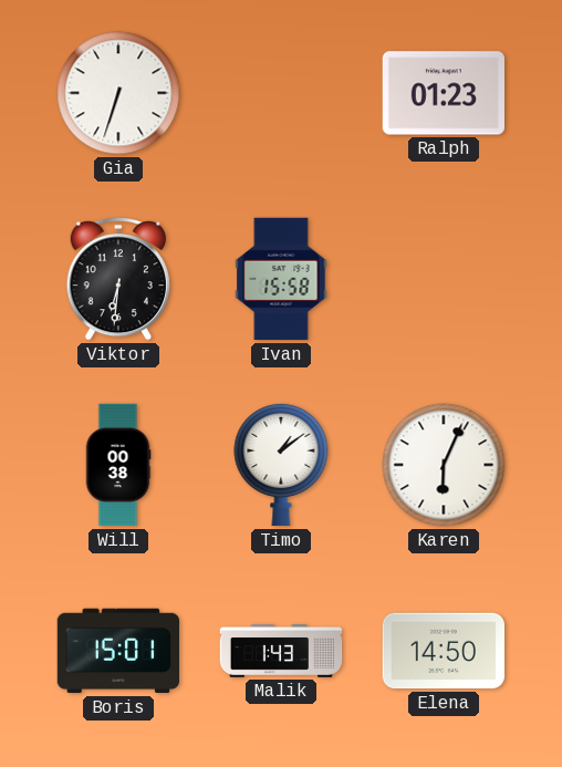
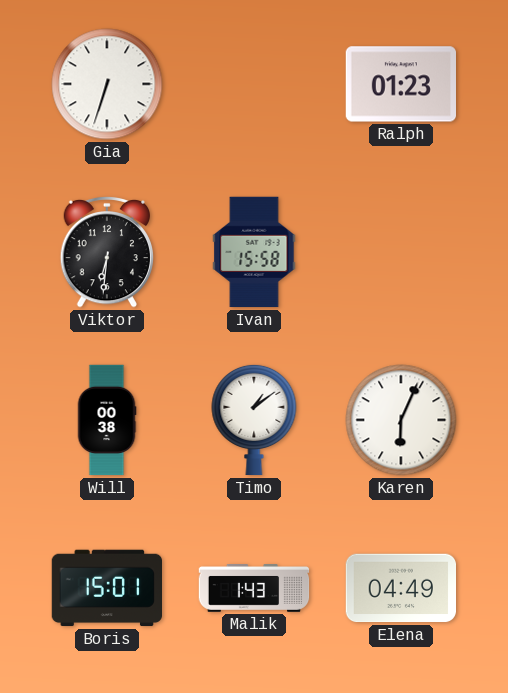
Elena: 14:50 -> 04:49 (400, 588)
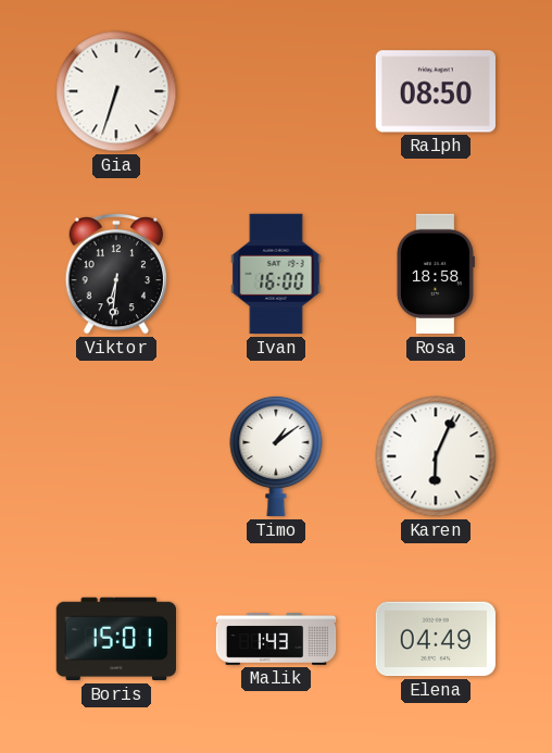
Ralph: 01:23 -> 08:50 (436, 91)
Ivan: 15:58 -> 16:00 (276, 274)
Rosa: none -> 18:58 (435, 274)
Will: 00:38 -> none (107, 420)
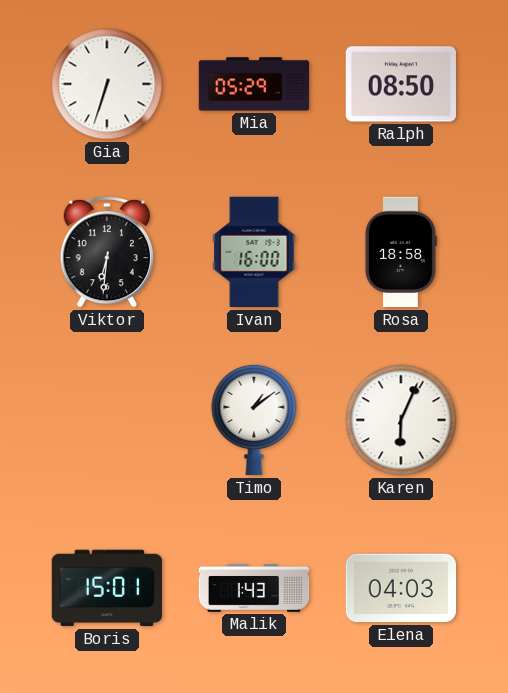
Mia: none -> 05:29 (254, 84)
Elena: 04:49 -> 04:03 (400, 588)
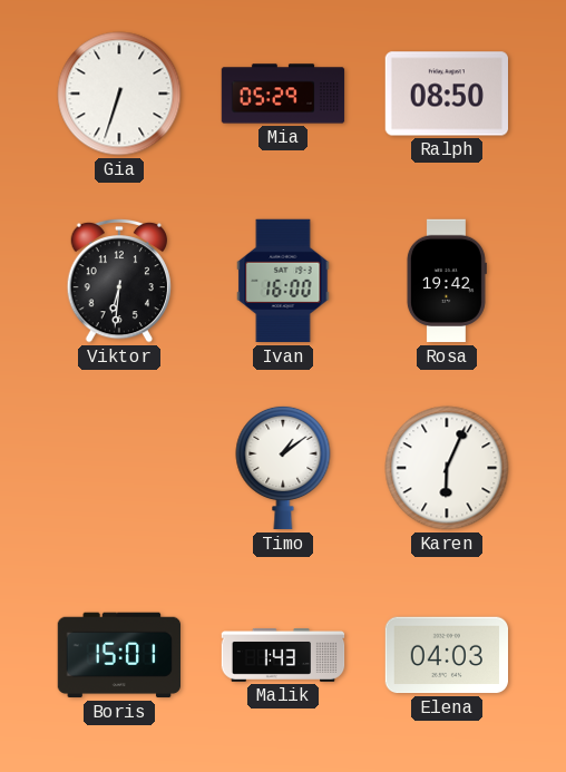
Rosa: 18:58 -> 19:42 (446, 281)
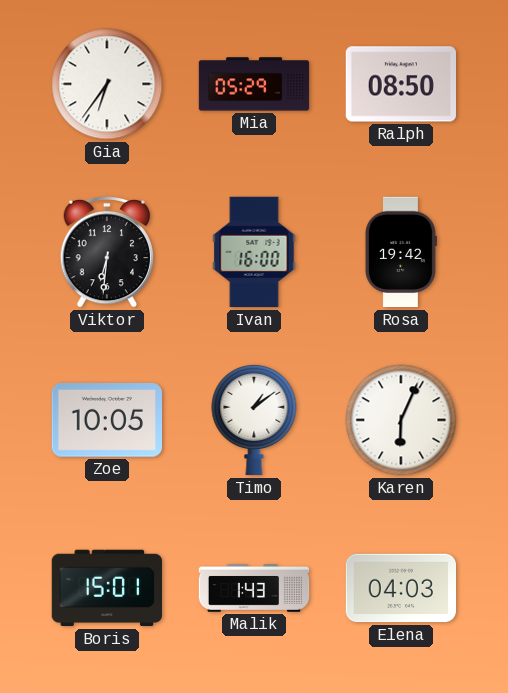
Gia: 6:33 -> 6:36 (107, 84)
Zoe: none -> 10:05 (106, 420)
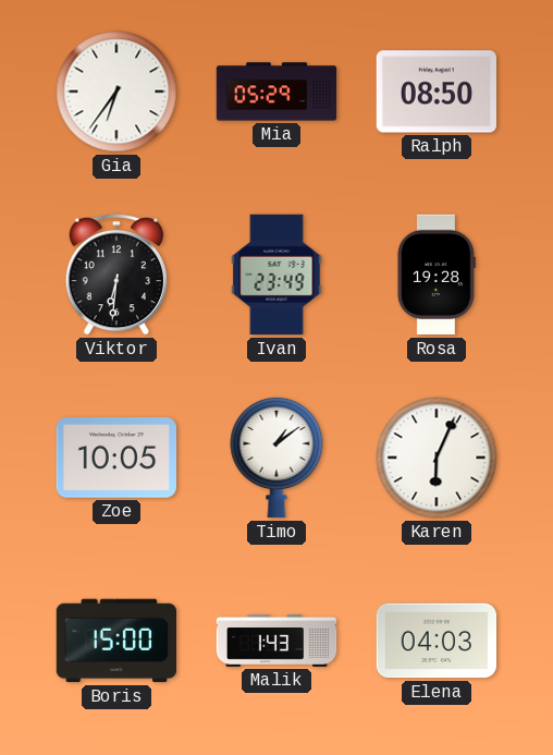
Ivan: 16:00 -> 23:49 (276, 275)
Rosa: 19:42 -> 19:28 (435, 275)
Boris: 15:01 -> 15:00 (115, 641)
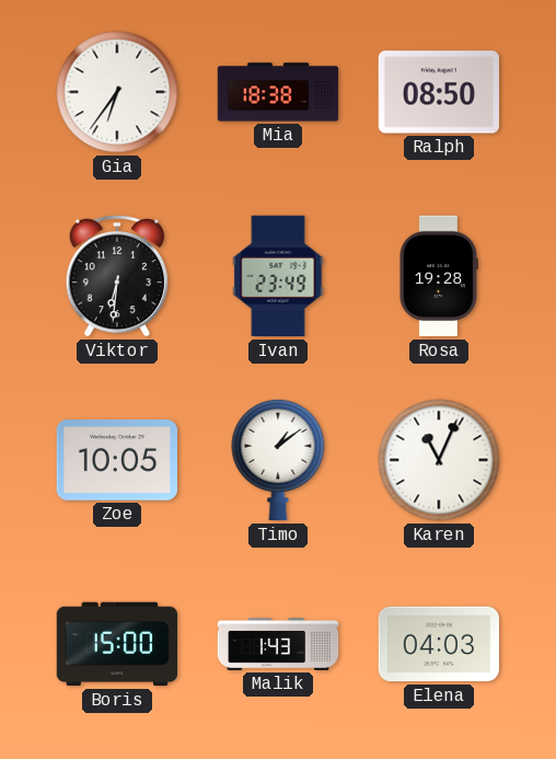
Mia: 05:29 -> 18:38 (278, 92)
Karen: 6:04 -> 11:04 (439, 460)
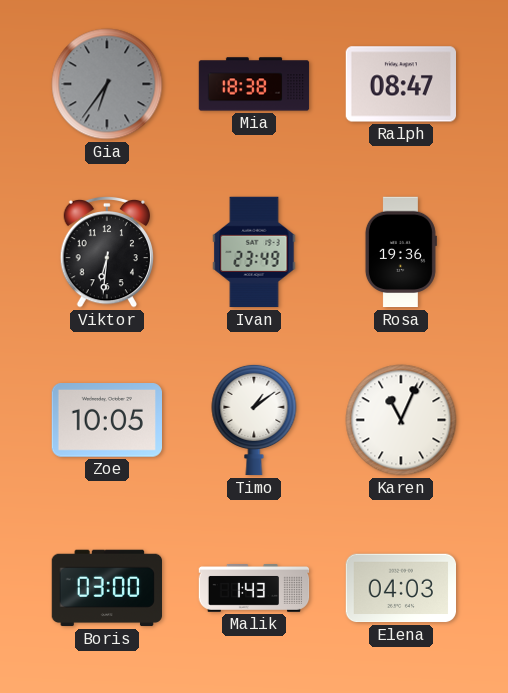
Gia dial: white -> grey (107, 84)
Ralph: 08:50 -> 08:47 (401, 84)
Rosa: 19:28 -> 19:36 (400, 252)
Boris: 15:00 -> 03:00 (106, 588)
